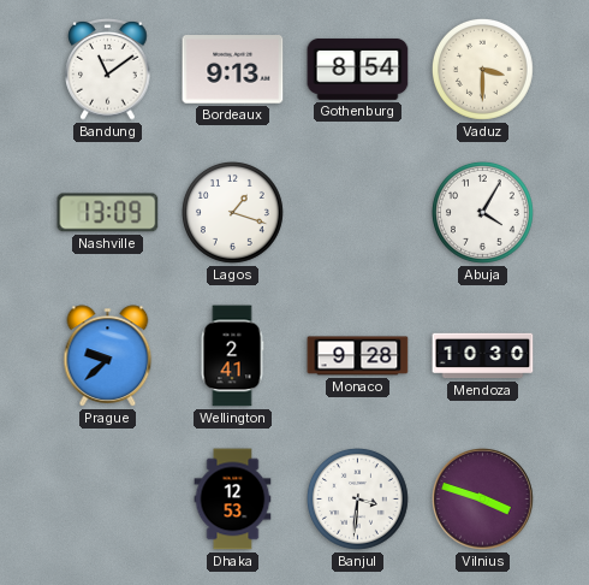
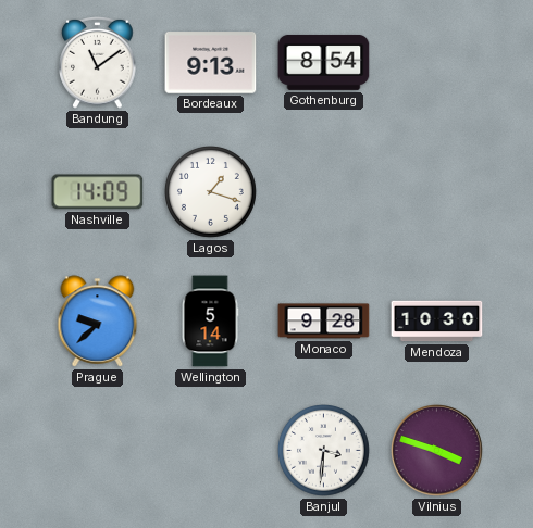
Vaduz: 3:30 -> none (483, 70)
Nashville: 13:09 -> 14:09 (98, 192)
Abuja: 4:05 -> none (483, 213)
Wellington: 2:41 -> 5:14 (210, 322)
Dhaka: 12:53 -> none (233, 500)
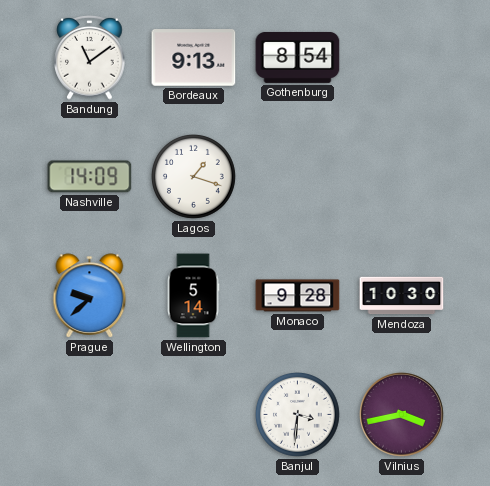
Vilnius: 3:48 -> 3:43 (402, 415)
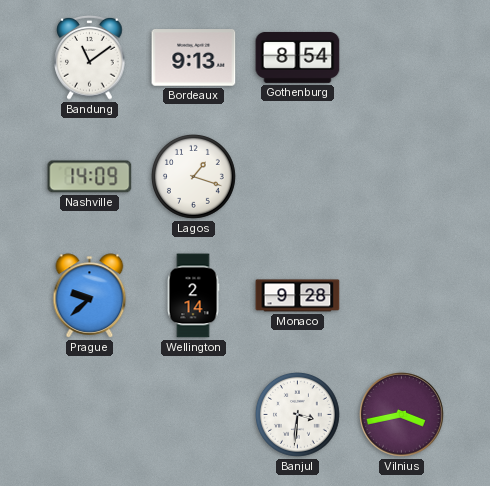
Wellington: 5:14 -> 2:14 (193, 296)
Mendoza: 10:30 -> none (402, 296)
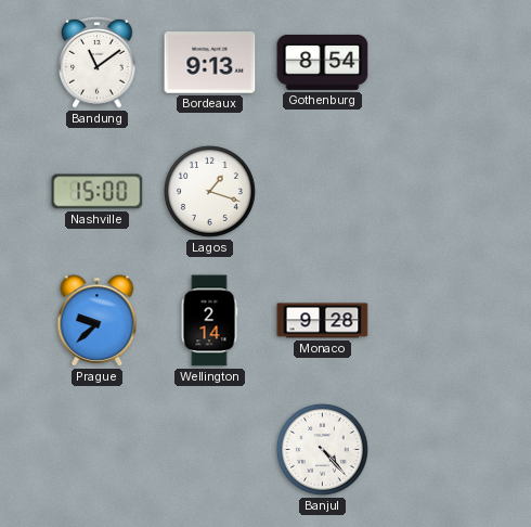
Nashville: 14:09 -> 15:00 (98, 192)
Banjul: 3:31 -> 4:23 (323, 450)
Vilnius: 3:43 -> none (402, 415)
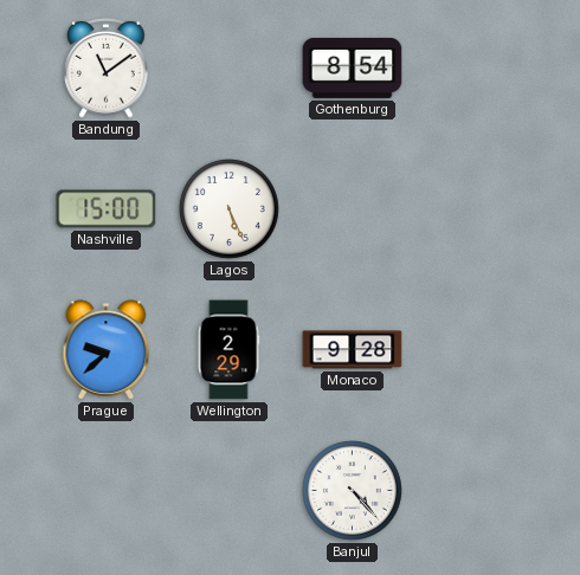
Bordeaux: 9:13 -> none (210, 63)
Lagos: 1:18 -> 5:26 (230, 209)
Wellington: 2:14 -> 2:29 (228, 350)
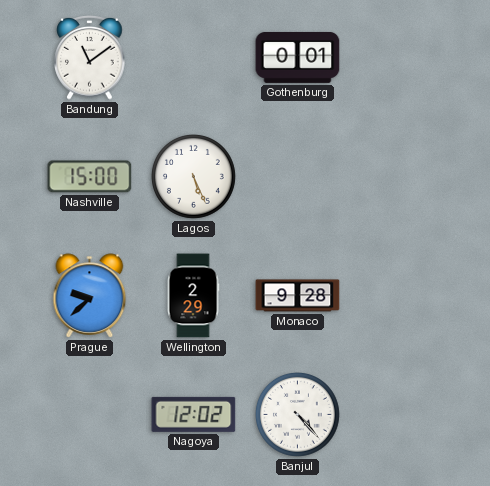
Gothenburg: 8:54 -> 0:01 (298, 57)
Nagoya: none -> 12:02 (194, 414)
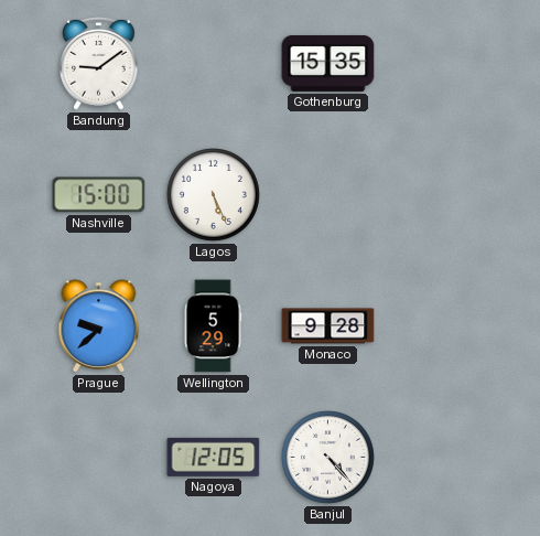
Bandung: 11:09 -> 9:09 (99, 64)
Gothenburg: 0:01 -> 15:35 (328, 63)
Wellington: 2:29 -> 5:29 (213, 326)
Nagoya: 12:02 -> 12:05 (214, 457)
